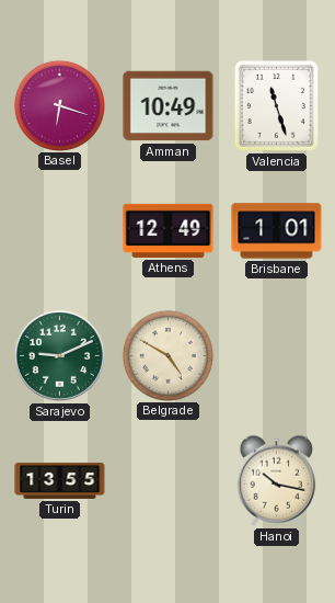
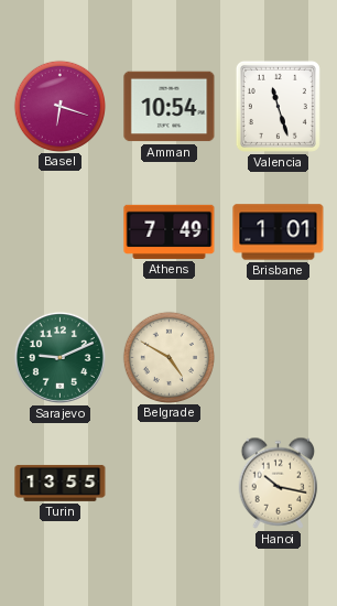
Amman: 10:49 -> 10:54 (170, 107)
Athens: 12:49 -> 7:49 (170, 231)
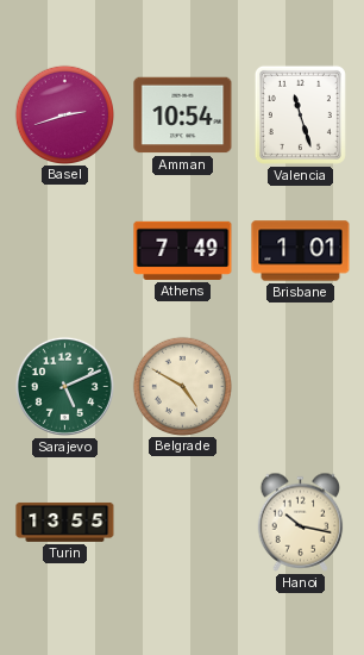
Basel: 6:18 -> 2:42 (64, 114)
Sarajevo: 9:11 -> 5:11 (64, 386)
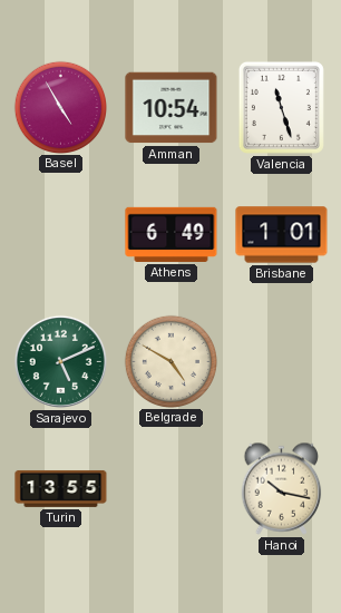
Basel: 2:42 -> 4:55 (60, 107)
Athens: 7:49 -> 6:49 (172, 234)
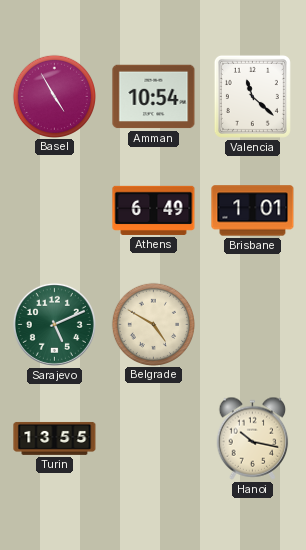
Valencia: 11:27 -> 11:22 (252, 96)
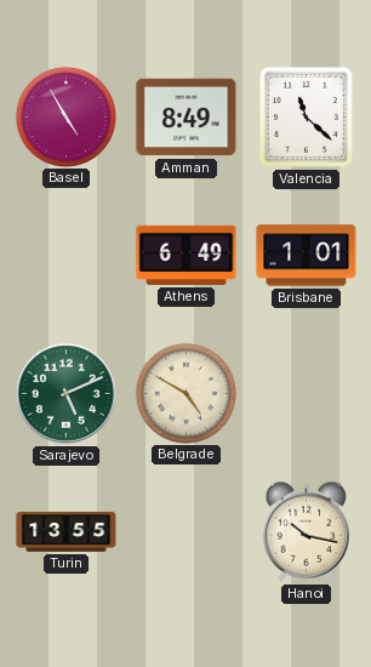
Amman: 10:54 -> 8:49 (187, 118)
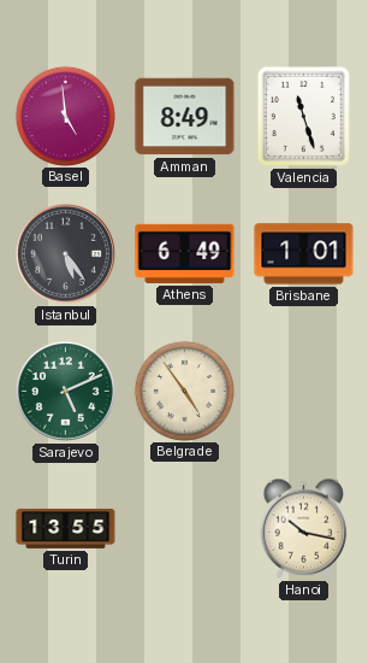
Basel: 4:55 -> 4:59 (65, 116)
Valencia: 11:22 -> 11:27 (303, 116)
Istanbul: none -> 5:24 (65, 253)
Belgrade: 4:50 -> 4:54 (184, 391)
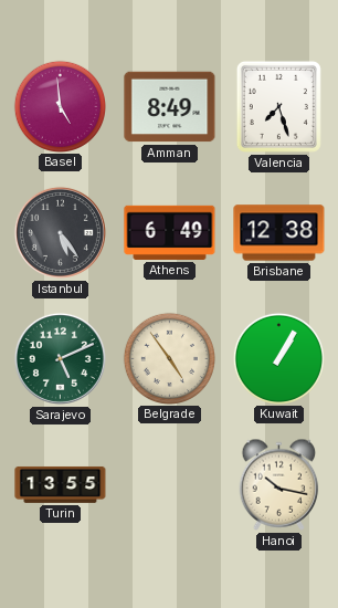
Valencia: 11:27 -> 7:27 (278, 106)
Brisbane: 1:01 -> 12:38 (279, 233)
Kuwait: none -> 1:05 (278, 358)
